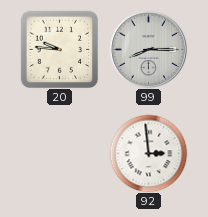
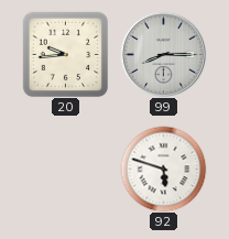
20: 9:46 -> 9:44 (65, 54)
92: 2:59 -> 5:48 (163, 169)
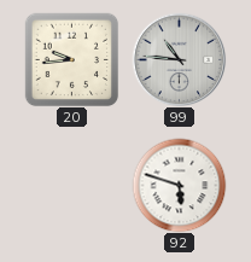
99: 8:15 -> 10:46 (179, 59)
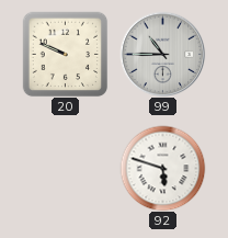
20: 9:44 -> 9:49 (65, 54)
99: 10:46 -> 10:45 (162, 54)
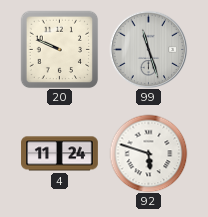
99: 10:45 -> 11:27 (148, 49)
4: none -> 11:24 (60, 154)
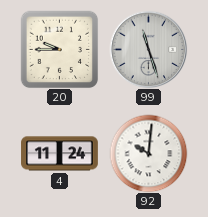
20: 9:49 -> 9:45 (59, 49)
92: 5:48 -> 10:01 (148, 153)
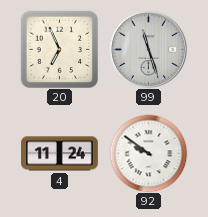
20: 9:45 -> 6:56 (59, 49)
92: 10:01 -> 9:51 (148, 153)
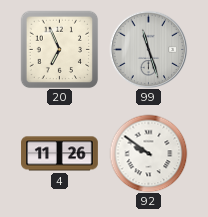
4: 11:24 -> 11:26 (60, 154)
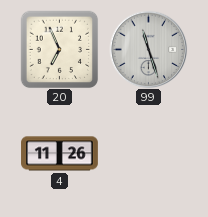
92: 9:51 -> none (148, 153)
